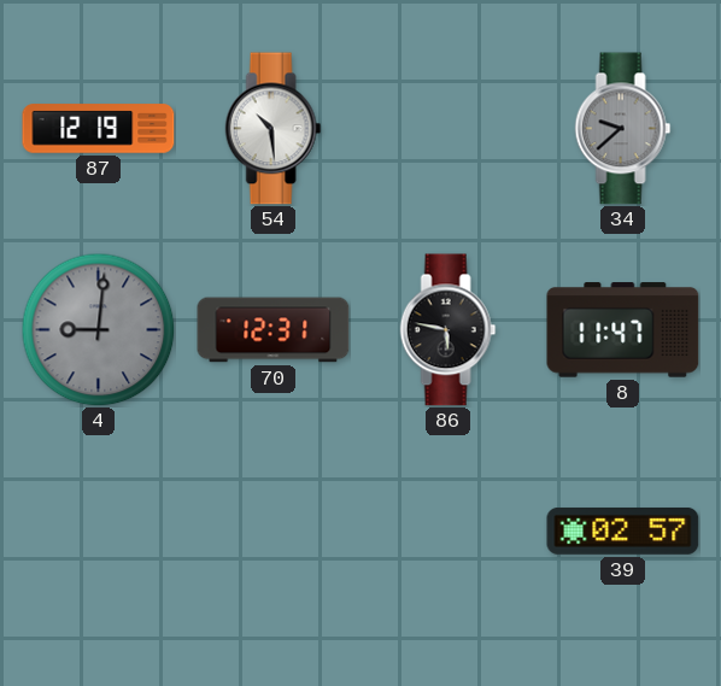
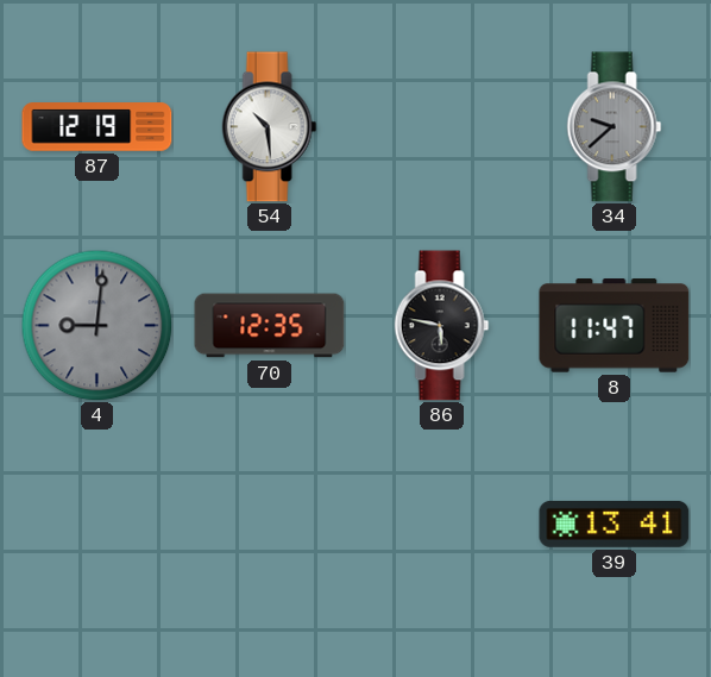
70: 12:31 -> 12:35 (270, 326)
39: 02:57 -> 13:41 (615, 524)
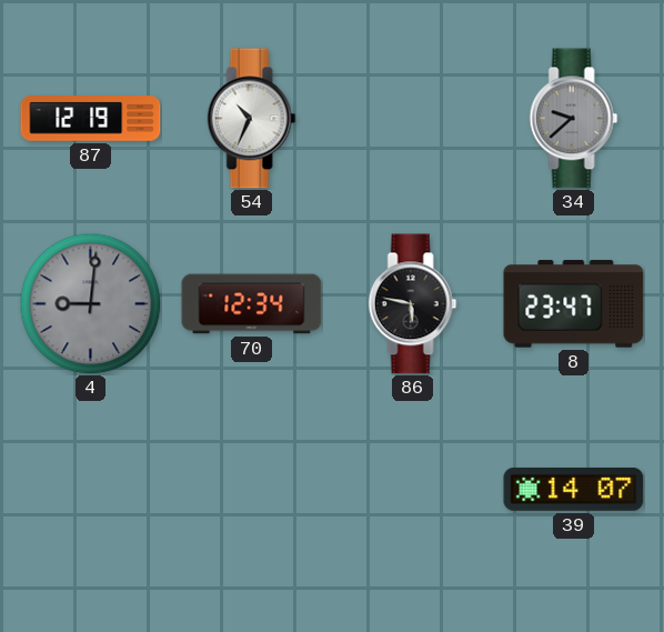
54: 10:29 -> 10:34 (252, 119)
70: 12:35 -> 12:34 (252, 304)
8: 11:47 -> 23:47 (574, 304)
39: 13:41 -> 14:07 (574, 489)
